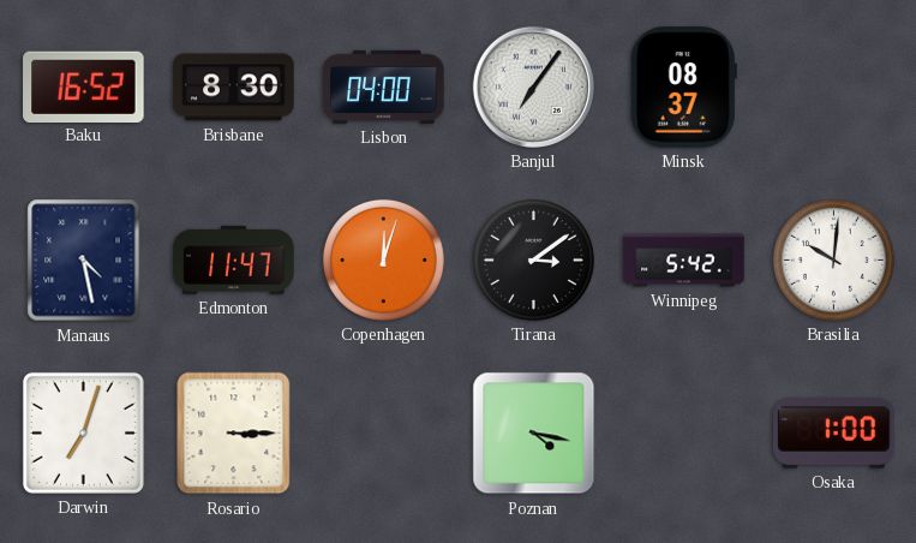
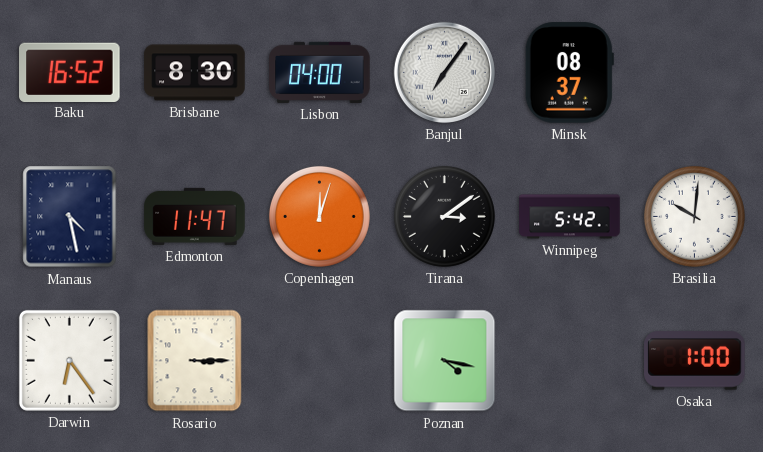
Darwin: 7:03 -> 6:24 (69, 360)
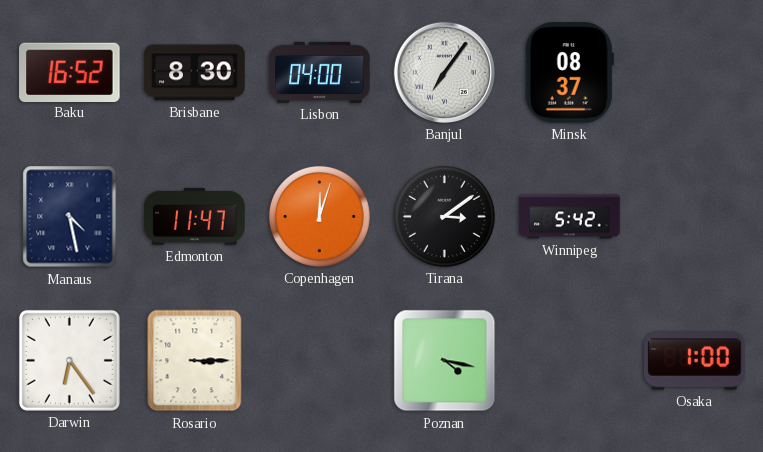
Brasilia: 10:01 -> none (694, 216)
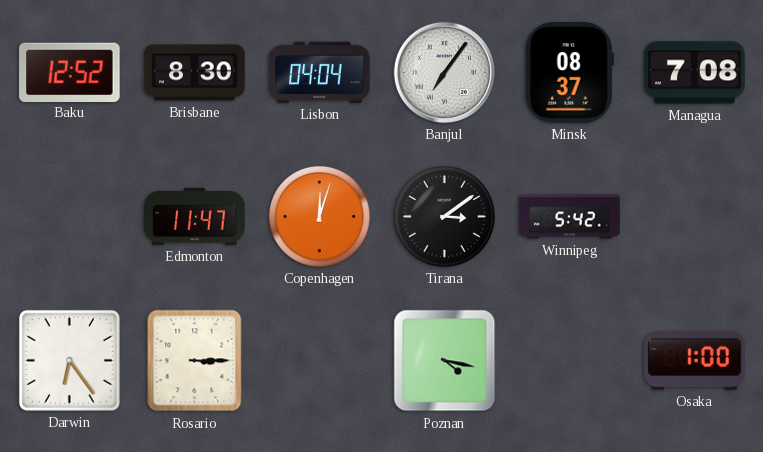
Baku: 16:52 -> 12:52 (70, 72)
Lisbon: 04:00 -> 04:04 (320, 72)
Managua: none -> 7:08 (695, 73)
Manaus: 4:28 -> none (70, 217)
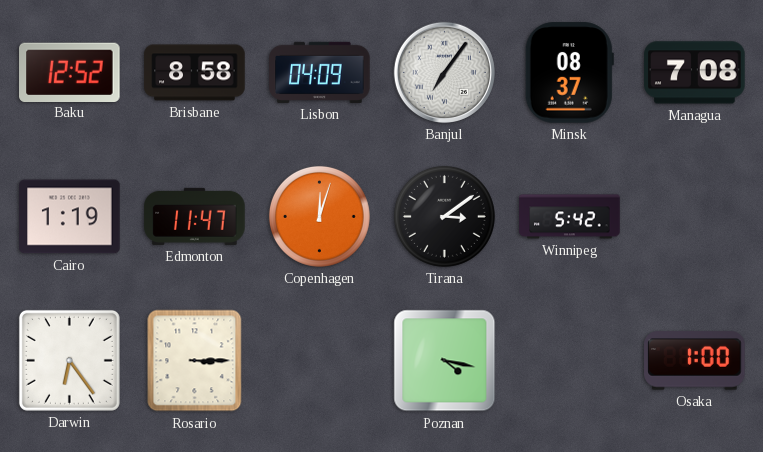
Brisbane: 8:30 -> 8:58 (195, 73)
Lisbon: 04:04 -> 04:09 (320, 72)
Cairo: none -> 1:19 (70, 217)
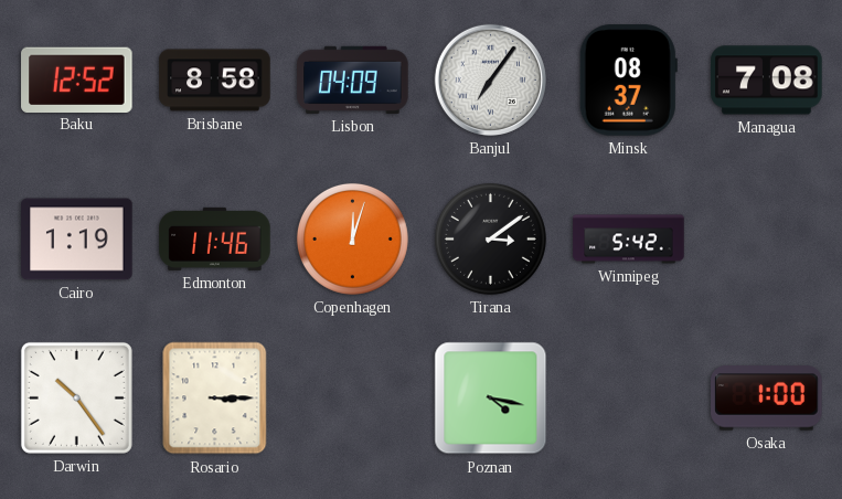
Edmonton: 11:47 -> 11:46 (215, 238)
Darwin: 6:24 -> 10:24 (76, 397)
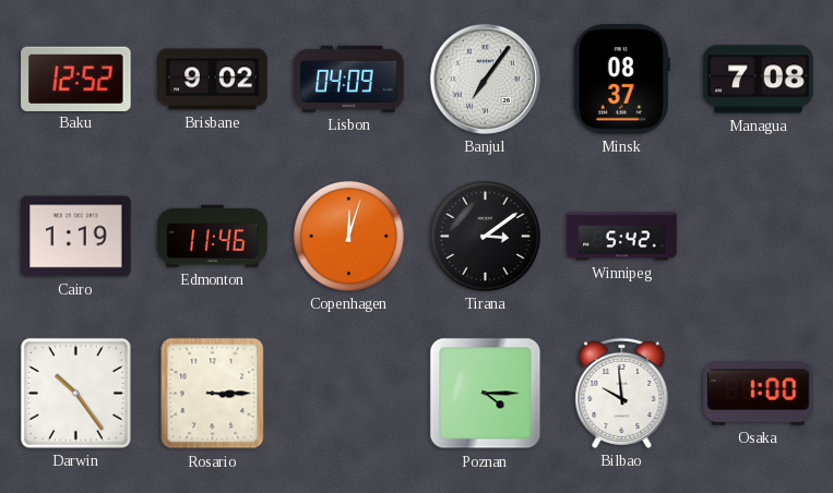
Brisbane: 8:58 -> 9:02 (213, 80)
Poznan: 4:17 -> 4:15 (486, 394)
Bilbao: none -> 9:59 (622, 393)
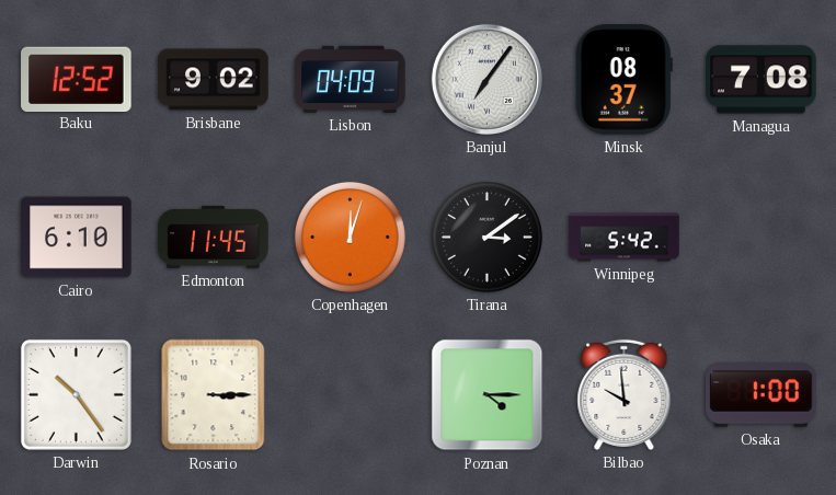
Cairo: 1:19 -> 6:10 (77, 238)
Edmonton: 11:46 -> 11:45 (214, 237)
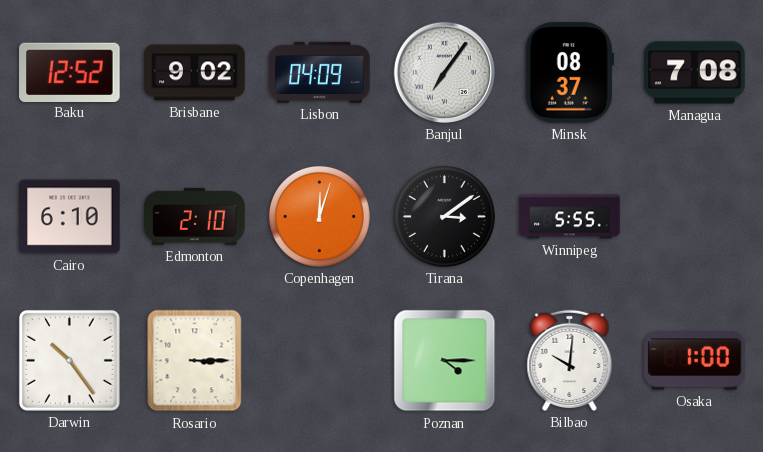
Edmonton: 11:45 -> 2:10 (195, 216)
Winnipeg: 5:42 -> 5:55 (570, 217)
Bilbao: 9:59 -> 10:01 (570, 360)
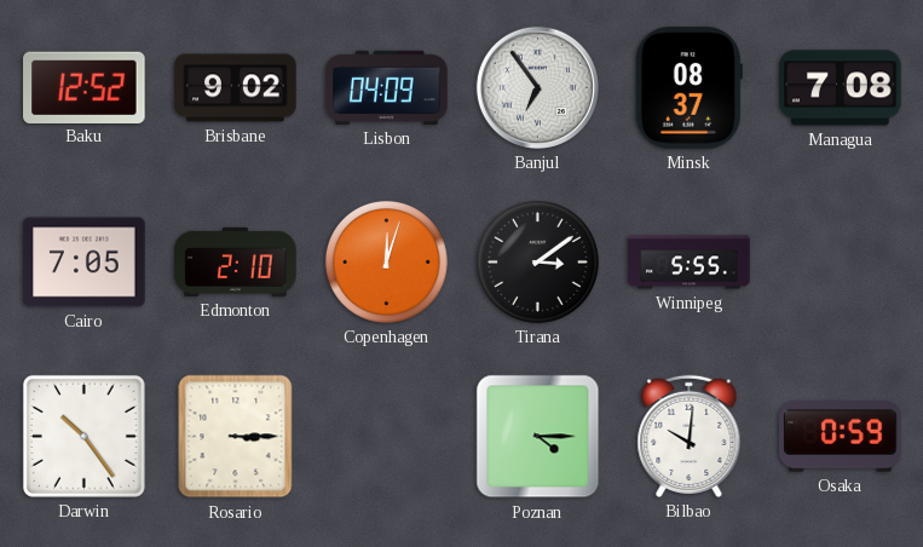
Banjul: 7:06 -> 6:54 (537, 87)
Cairo: 6:10 -> 7:05 (85, 263)
Osaka: 1:00 -> 0:59 (841, 437)
